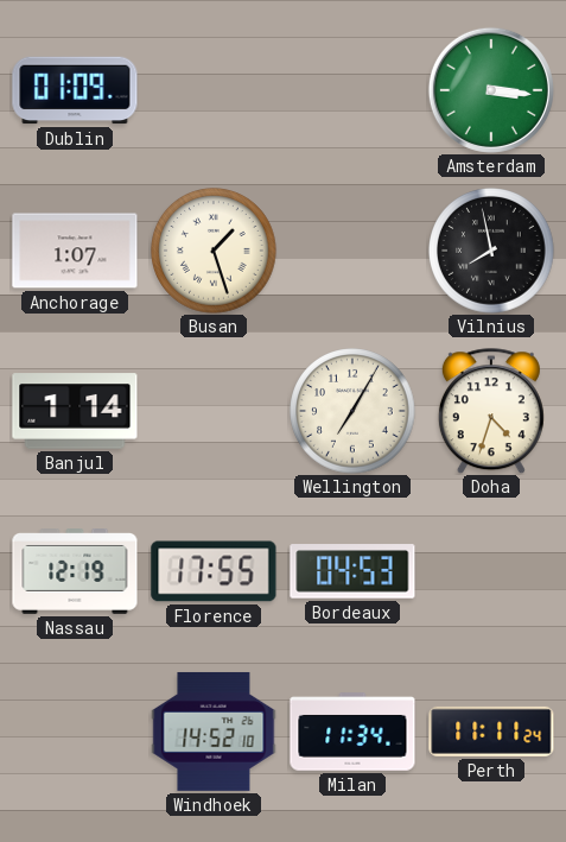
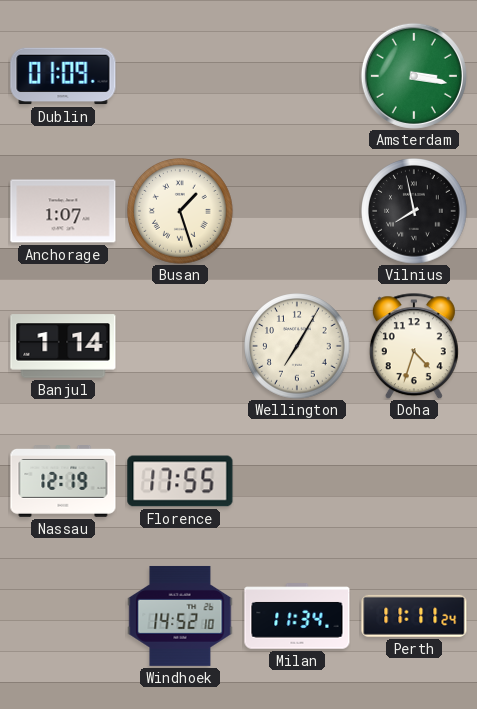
Amsterdam: 3:16 -> 3:17 (414, 76)
Bordeaux: 04:53 -> none (352, 571)
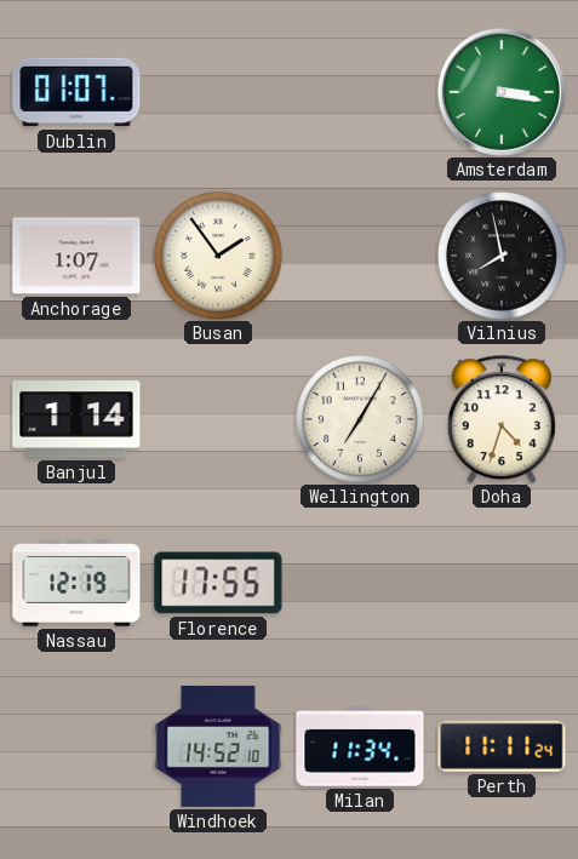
Dublin: 01:09 -> 01:07 (76, 92)
Busan: 1:27 -> 1:54 (218, 256)
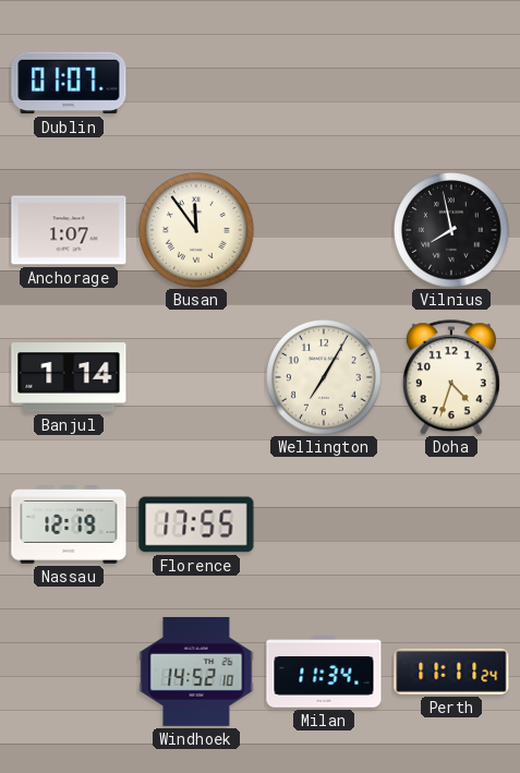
Amsterdam: 3:17 -> none (502, 92)
Busan: 1:54 -> 11:54 (196, 230)
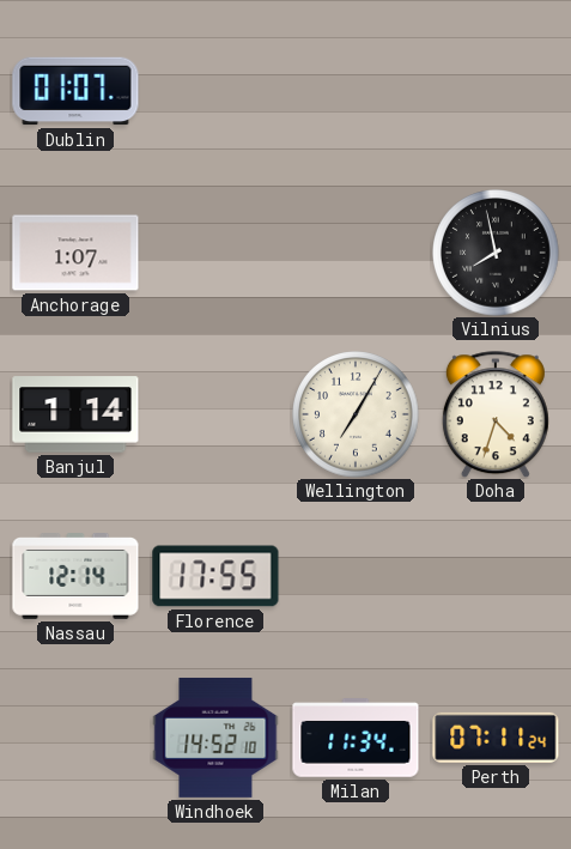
Busan: 11:54 -> none (196, 230)
Nassau: 12:19 -> 12:14 (75, 577)
Perth: 11:11 -> 07:11 (496, 738)
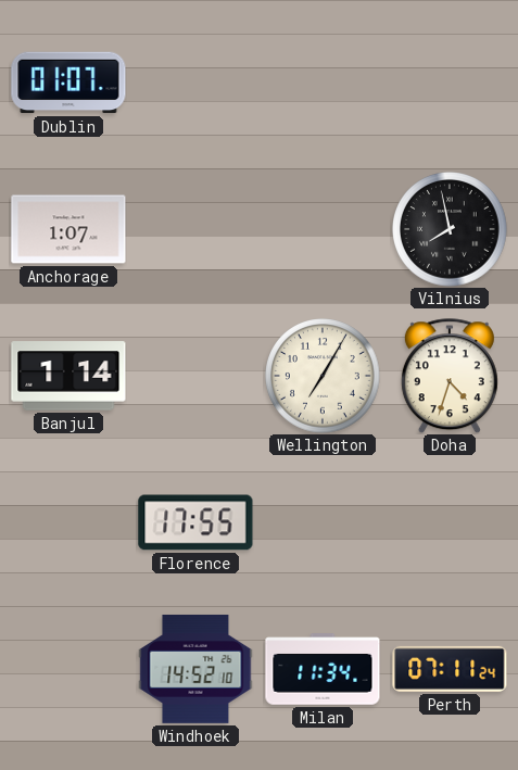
Nassau: 12:14 -> none (75, 577)
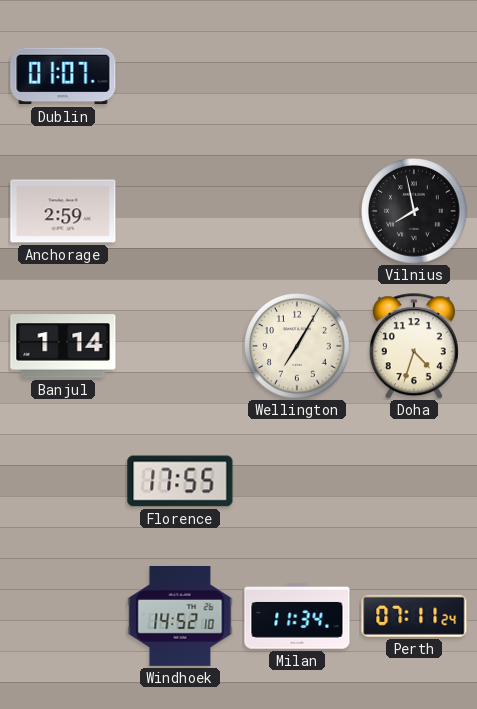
Anchorage: 1:07 -> 2:59 (63, 211)
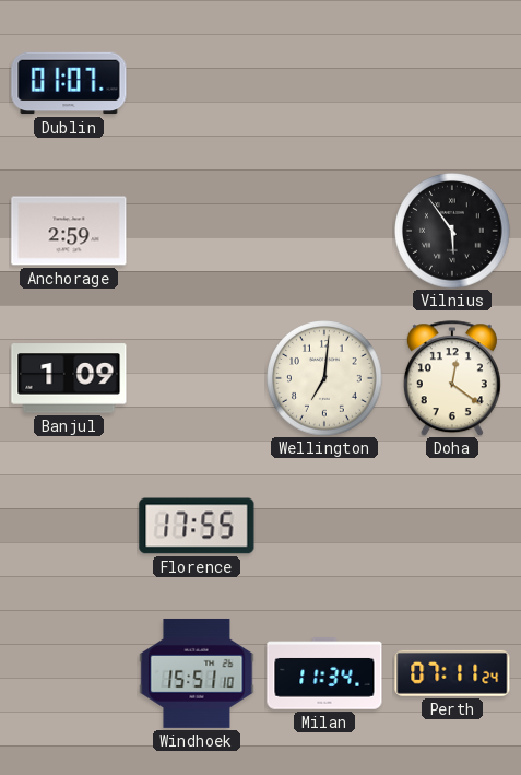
Vilnius: 7:58 -> 5:54 (452, 231)
Banjul: 1:14 -> 1:09 (69, 378)
Wellington: 7:05 -> 7:01 (324, 378)
Doha: 4:33 -> 12:21 (452, 378)
Windhoek: 14:52 -> 15:51 (197, 673)
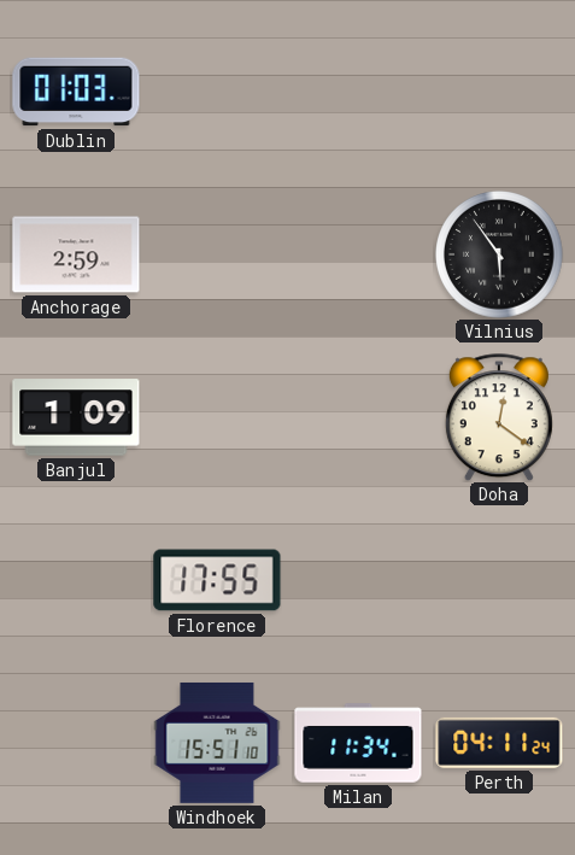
Dublin: 01:07 -> 01:03 (76, 92)
Wellington: 7:01 -> none (324, 378)
Perth: 07:11 -> 04:11 (499, 743)
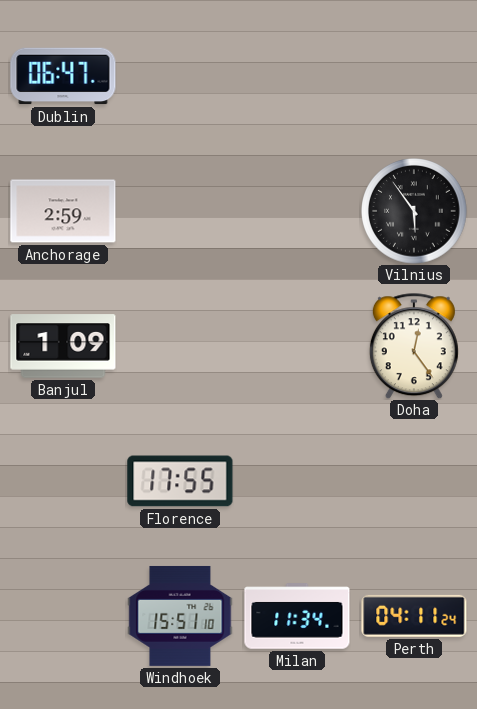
Dublin: 01:03 -> 06:47 (63, 76)
Doha: 12:21 -> 12:24 (414, 346)
